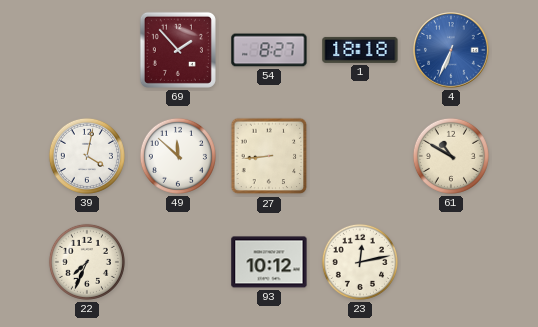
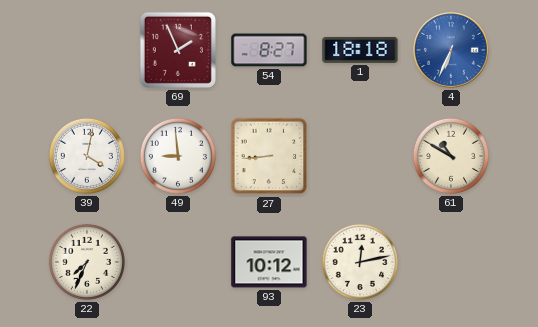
69: 1:53 -> 1:56 (178, 50)
49: 11:52 -> 8:59 (178, 156)
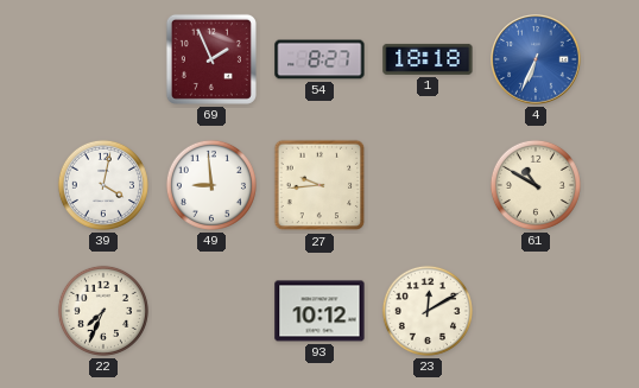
27: 8:44 -> 9:44 (319, 185)
23: 12:13 -> 12:10 (428, 311)
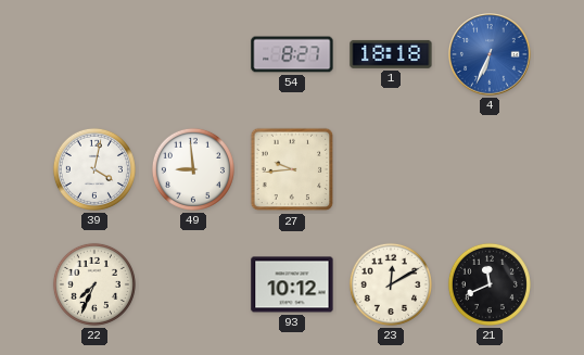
69: 1:56 -> none (211, 59)
61: 10:50 -> none (536, 185)
21: none -> 11:41 (490, 284)
